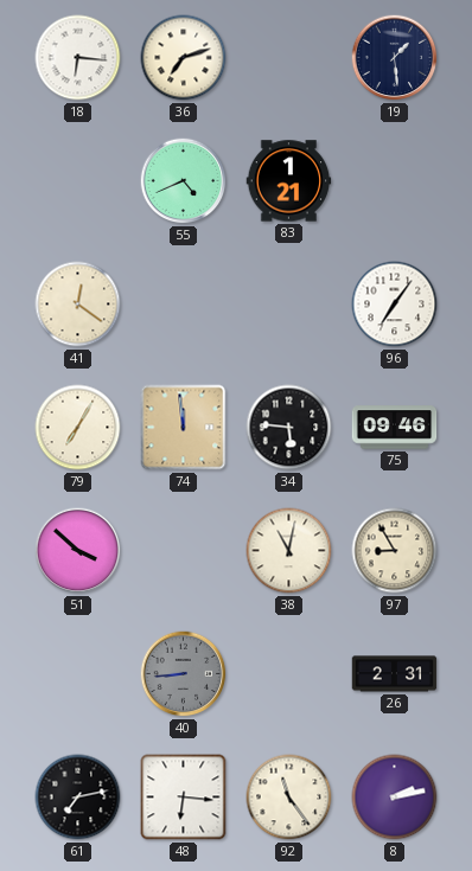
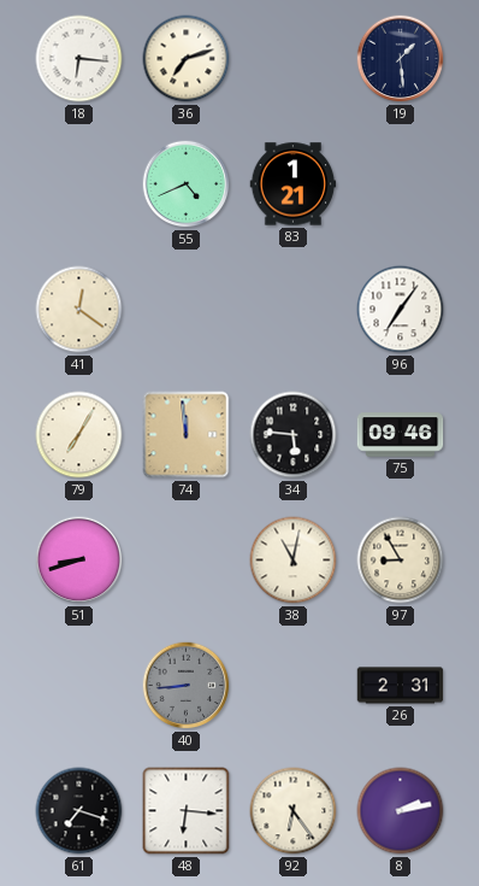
51: 3:52 -> 8:42 (79, 561)
61: 7:13 -> 7:18 (79, 811)
92: 11:24 -> 6:24 (294, 811)
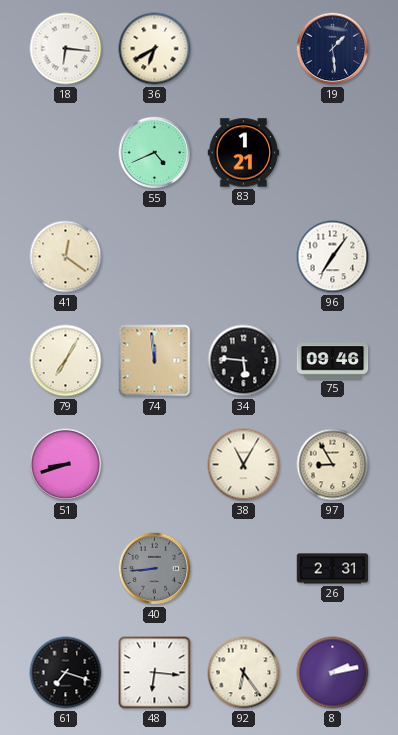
36: 7:12 -> 6:40 (155, 49)
38: 11:02 -> 11:05 (244, 465)
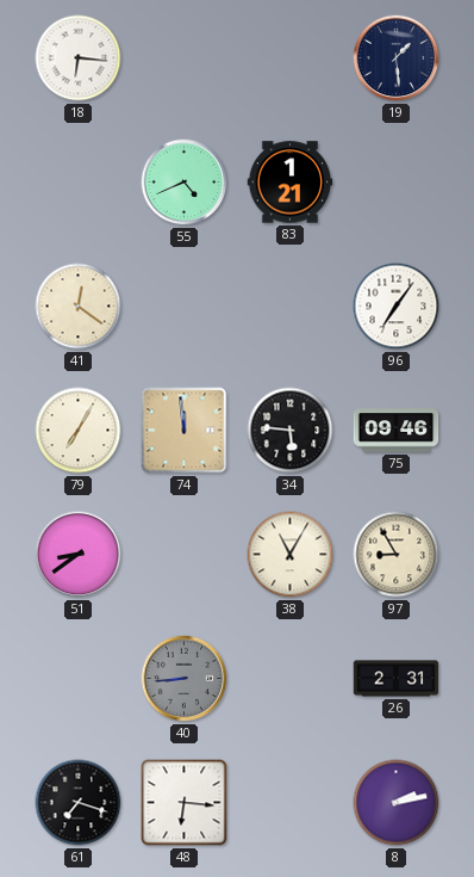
36: 6:40 -> none (155, 49)
51: 8:42 -> 8:39 (79, 555)
92: 6:24 -> none (244, 673)
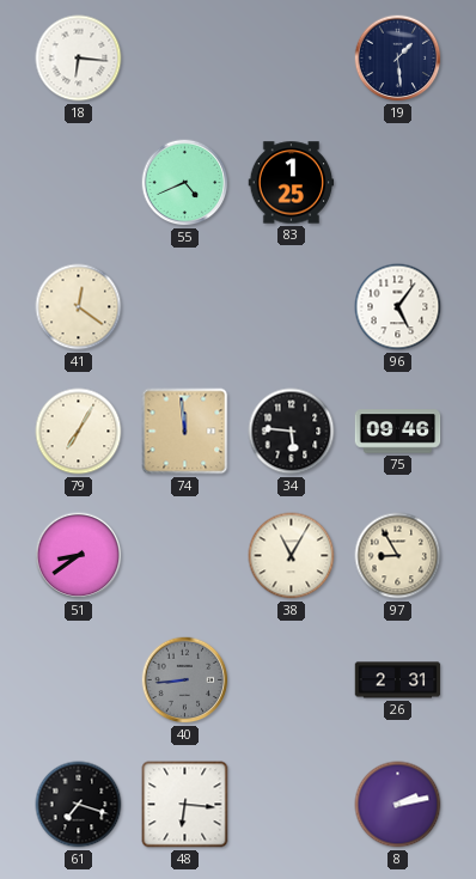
83: 1:21 -> 1:25 (292, 183)
96: 7:06 -> 5:06 (398, 307)
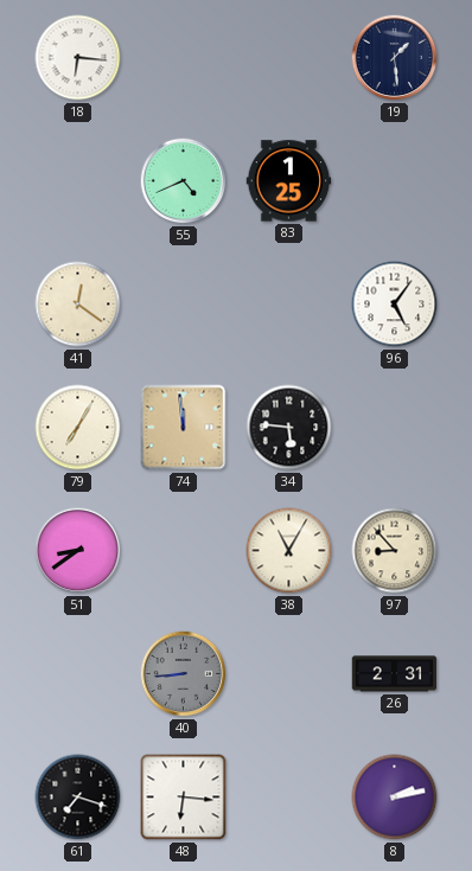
75: 09:46 -> none (398, 432)
97: 8:55 -> 8:53 (395, 551)
